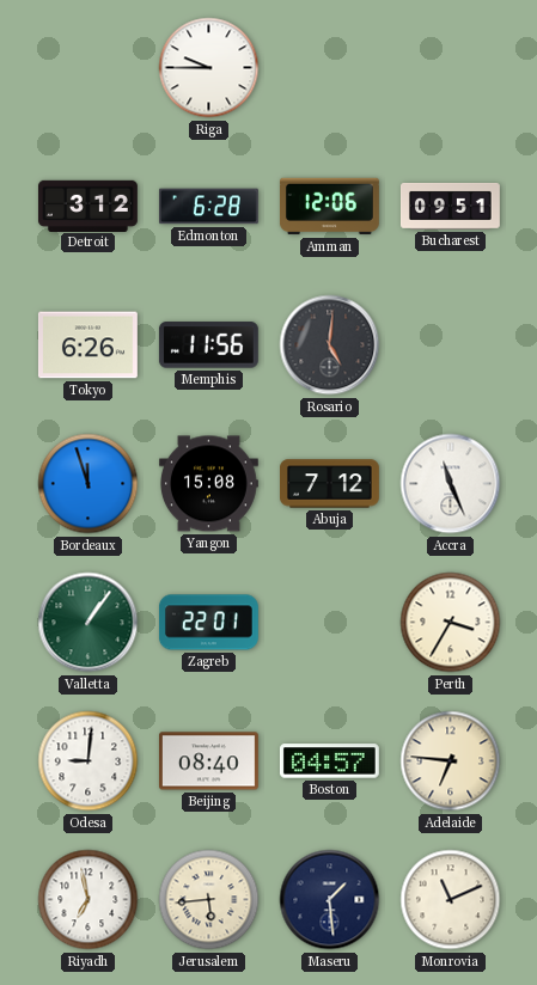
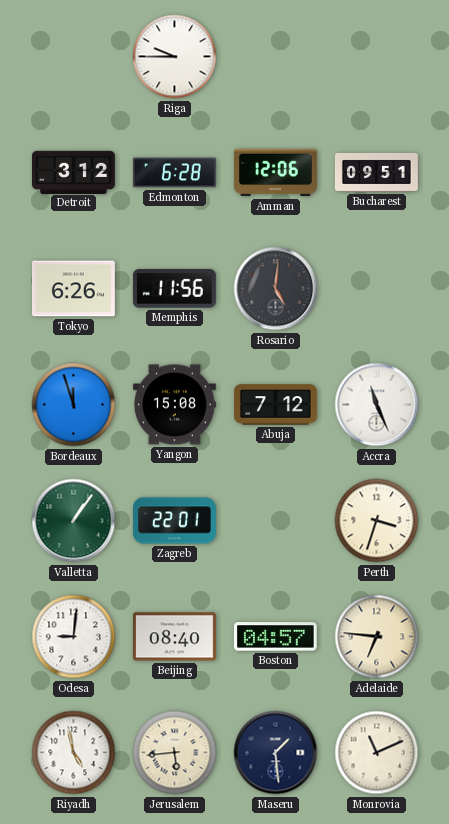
Perth: 3:35 -> 3:33 (377, 521)
Riyadh: 6:58 -> 4:58 (74, 753)
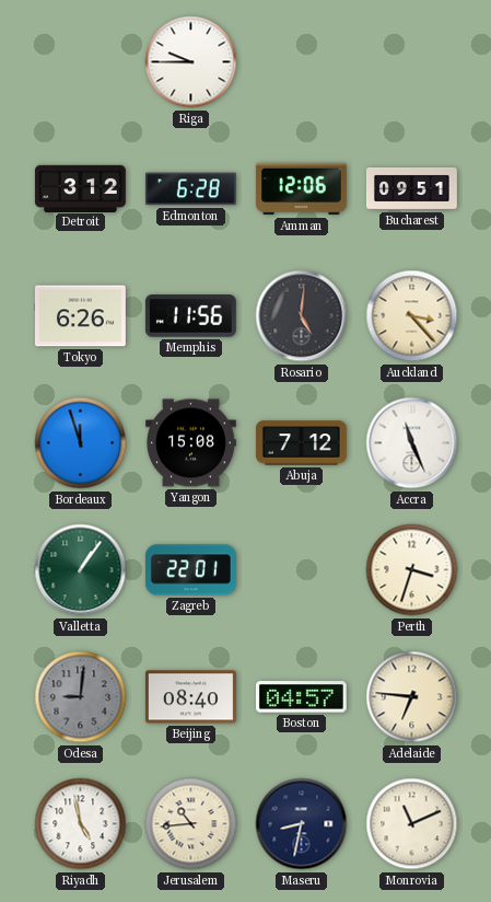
Auckland: none -> 3:23 (412, 316)
Odesa dial: white -> grey (81, 697)
Jerusalem: 5:44 -> 10:44 (191, 824)
Maseru: 1:29 -> 8:32 (302, 824)
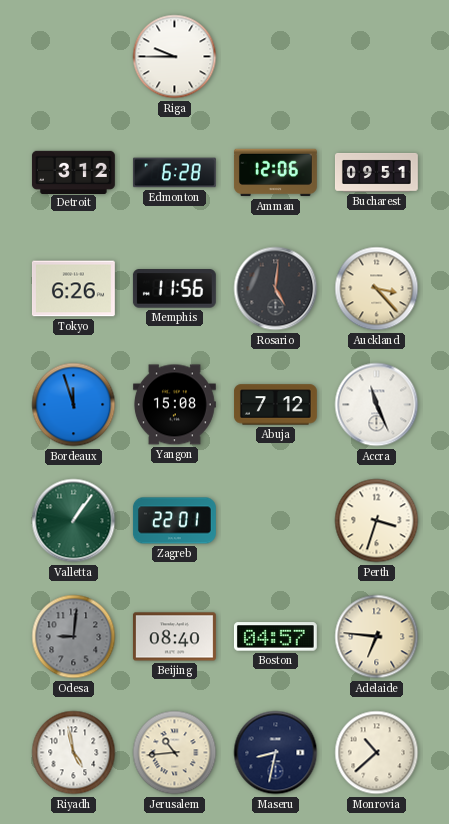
Monrovia: 11:11 -> 10:38 (377, 753)
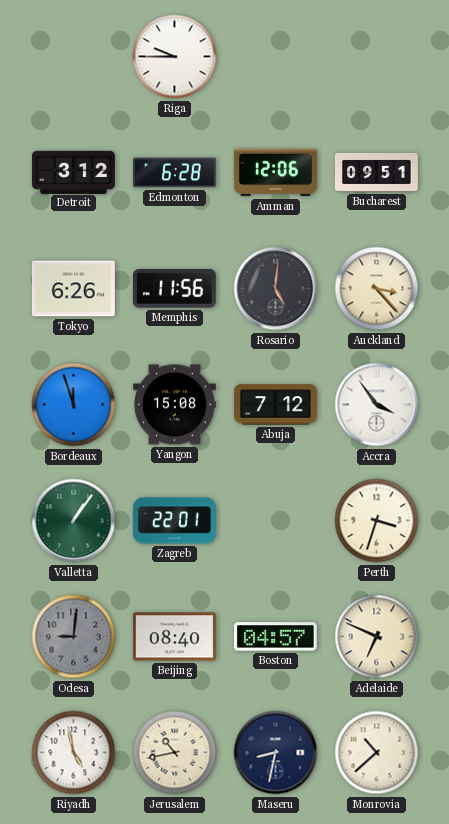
Accra: 11:26 -> 3:54 (377, 405)
Adelaide: 6:46 -> 6:49 (377, 637)
Jerusalem: 10:44 -> 10:43 (175, 753)
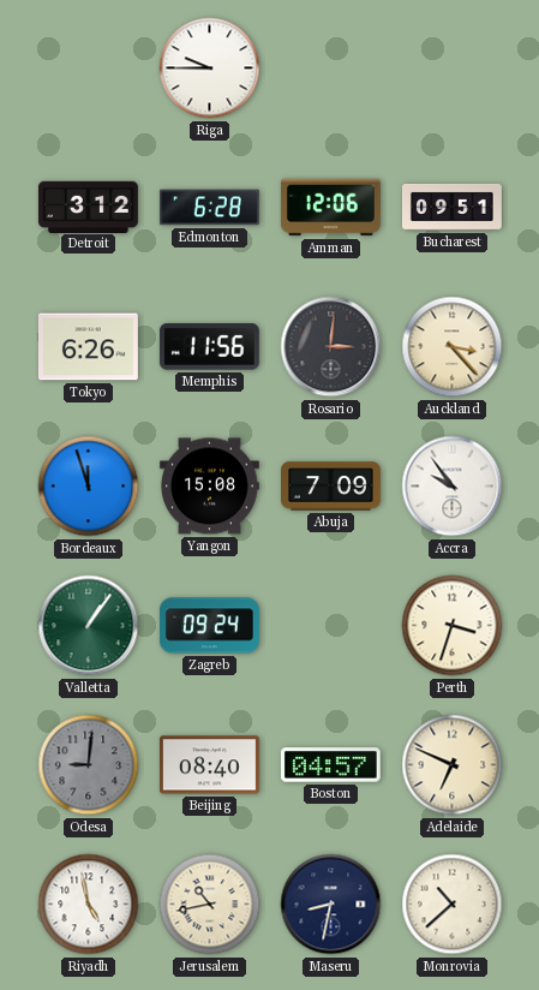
Rosario: 5:01 -> 3:01 (331, 347)
Abuja: 7:12 -> 7:09 (331, 487)
Accra: 3:54 -> 9:54 (453, 487)
Zagreb: 22:01 -> 09:24 (209, 626)
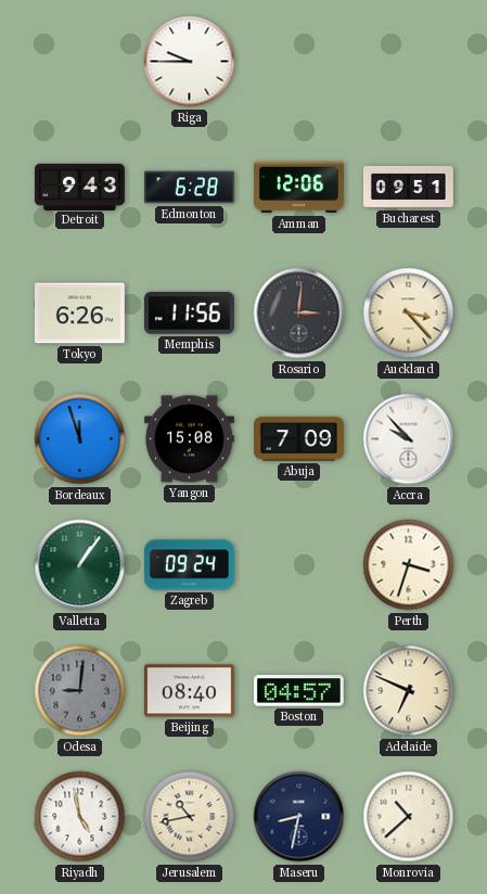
Detroit: 3:12 -> 9:43 (80, 187)
Accra: 9:54 -> 9:53 (409, 439)
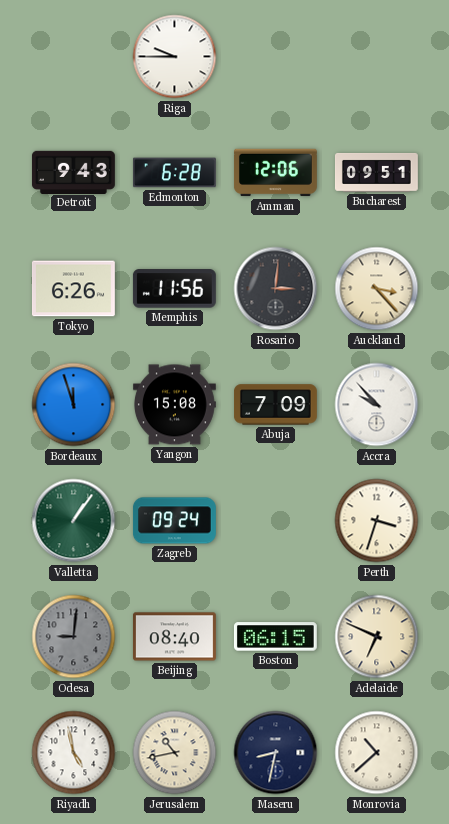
Boston: 04:57 -> 06:15 (275, 637)
